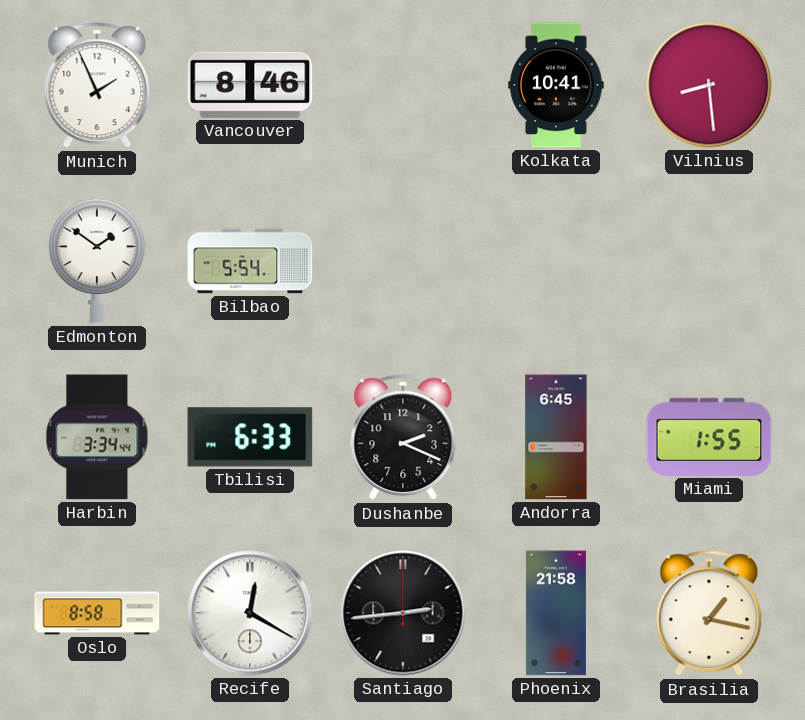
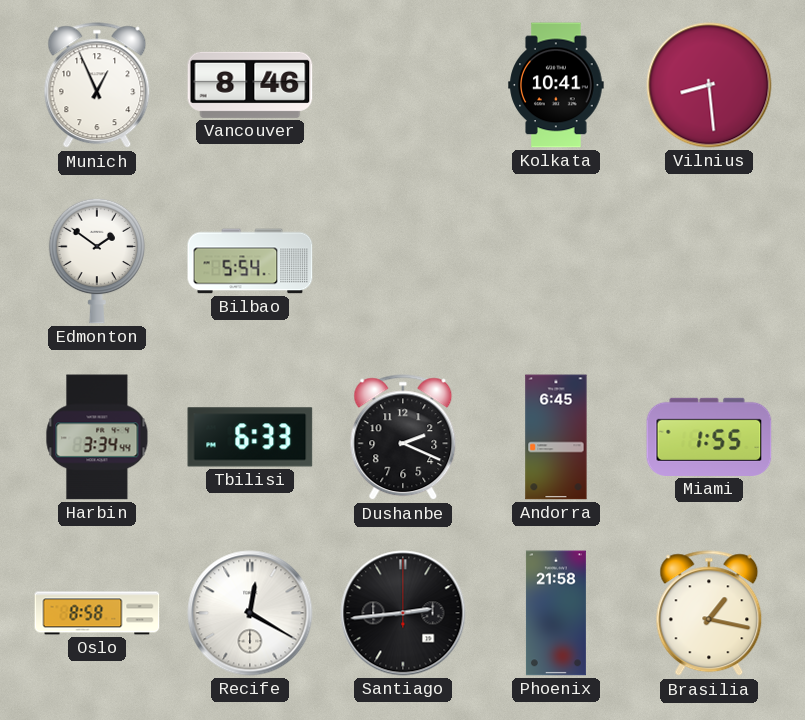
Munich: 1:56 -> 12:56 (97, 86)
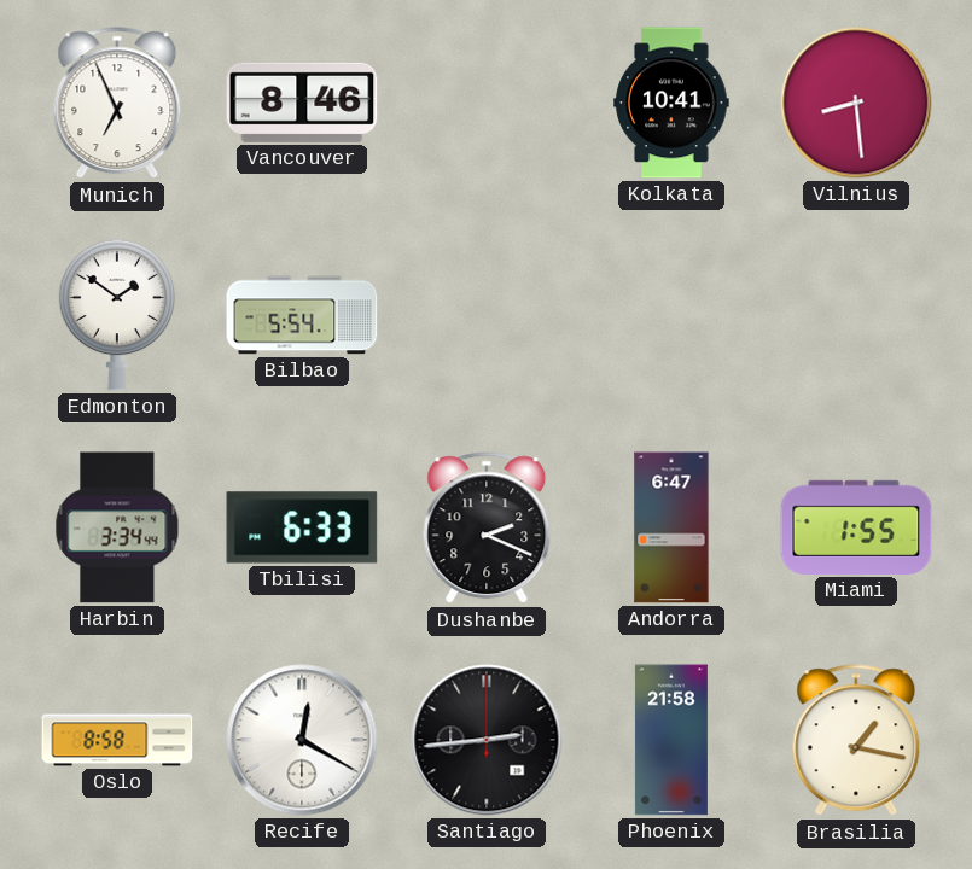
Munich: 12:56 -> 6:56 (117, 104)
Andorra: 6:45 -> 6:47 (671, 527)
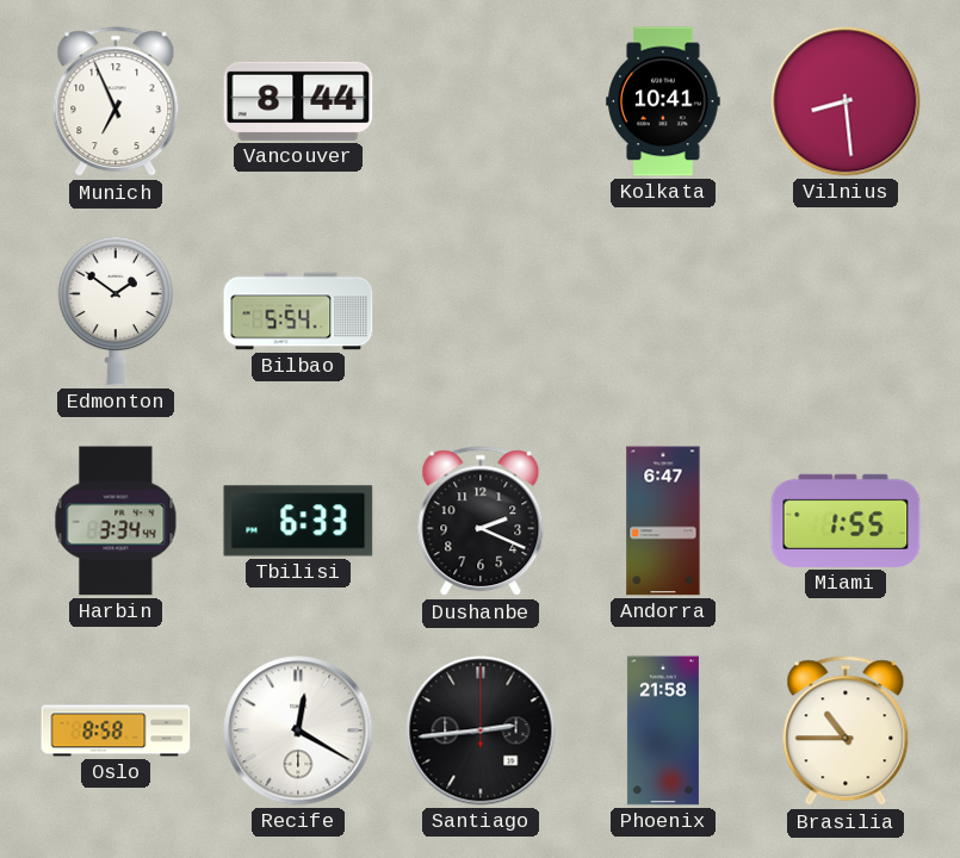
Vancouver: 8:46 -> 8:44 (298, 101)
Brasilia: 1:17 -> 10:45 (846, 732)
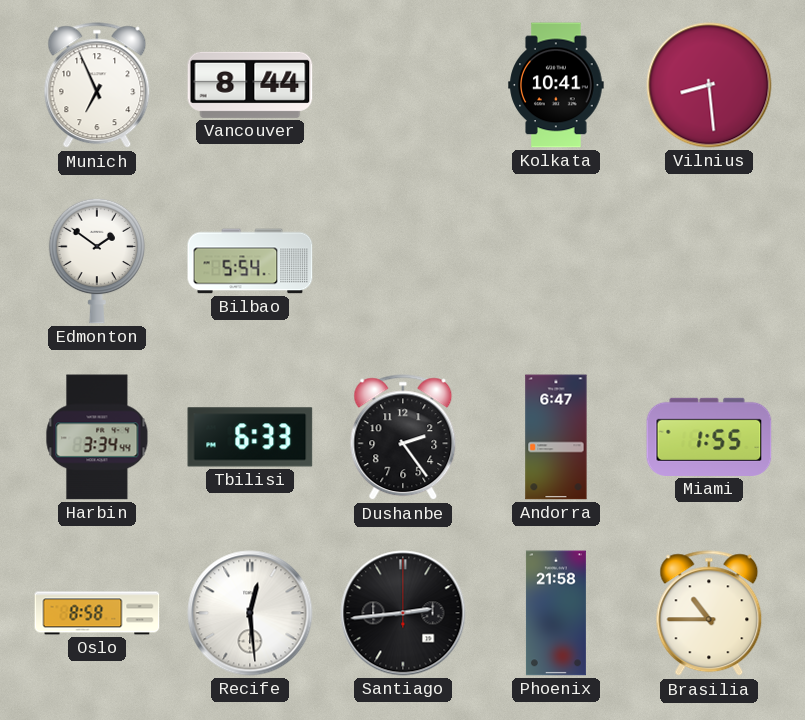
Dushanbe: 2:19 -> 2:24 (403, 438)
Recife: 12:20 -> 12:29 (250, 613)
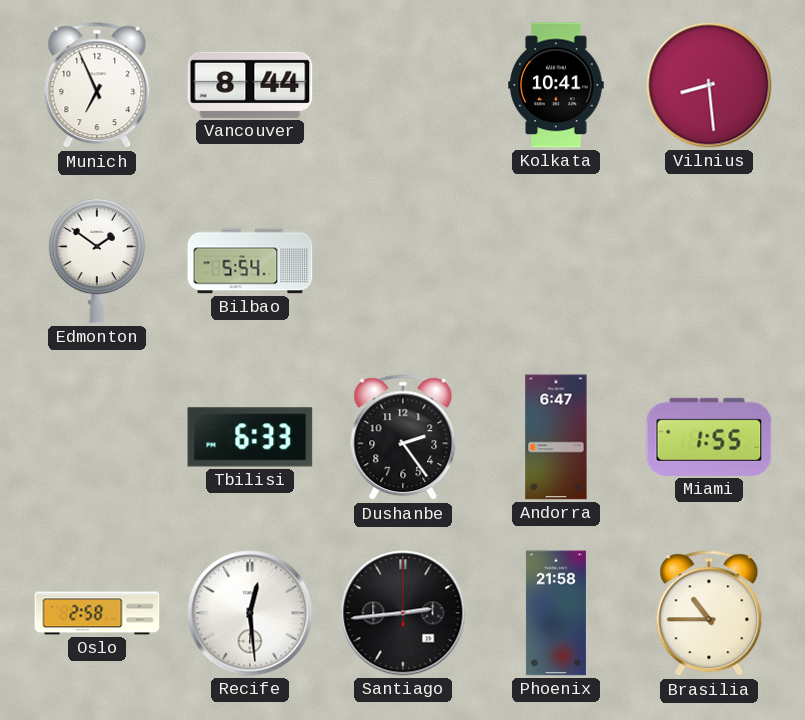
Harbin: 3:34 -> none (97, 437)
Oslo: 8:58 -> 2:58 (97, 613)
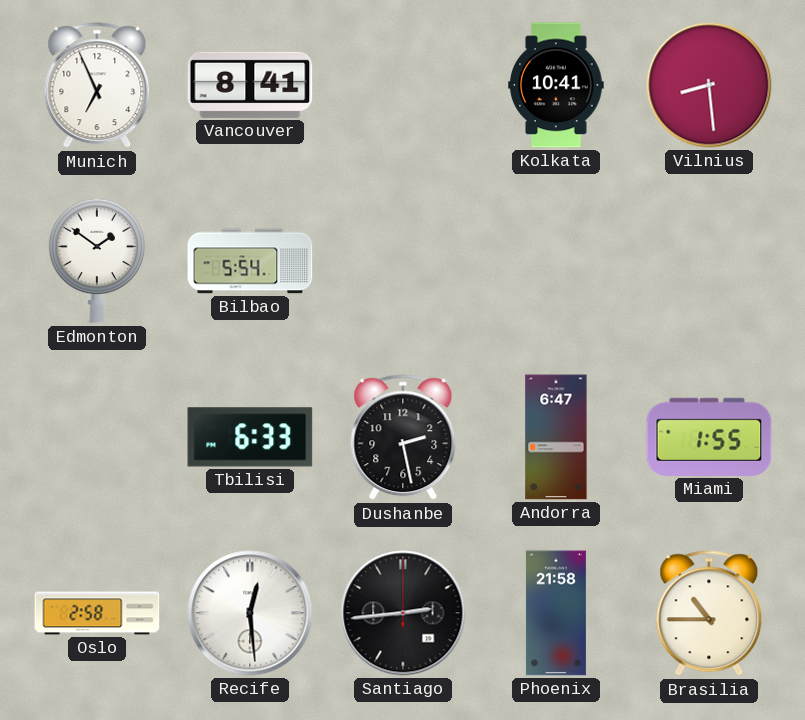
Vancouver: 8:44 -> 8:41 (250, 85)
Dushanbe: 2:24 -> 2:28 (403, 438)
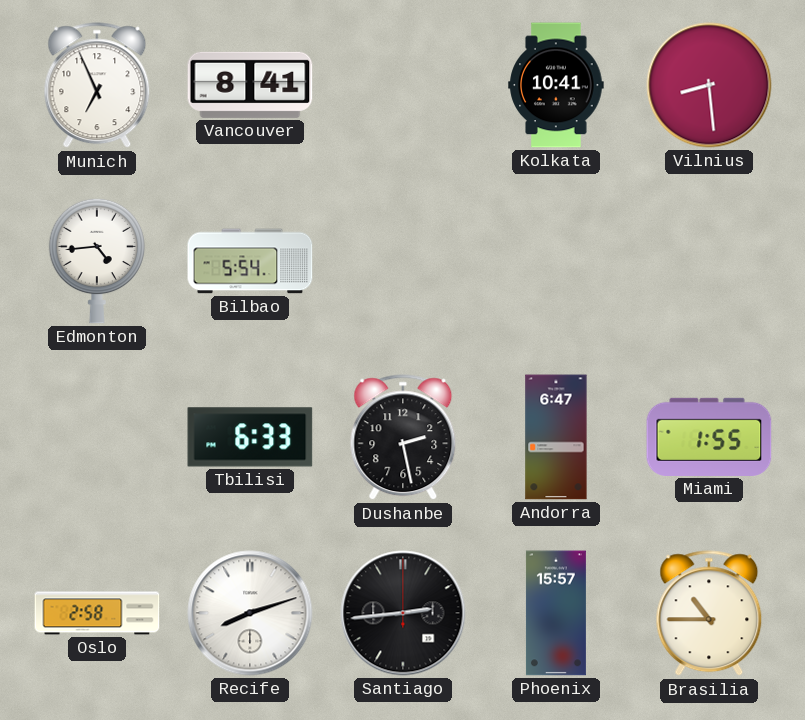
Edmonton: 1:51 -> 4:44 (97, 261)
Recife: 12:29 -> 8:12 (250, 613)
Phoenix: 21:58 -> 15:57 (556, 613)
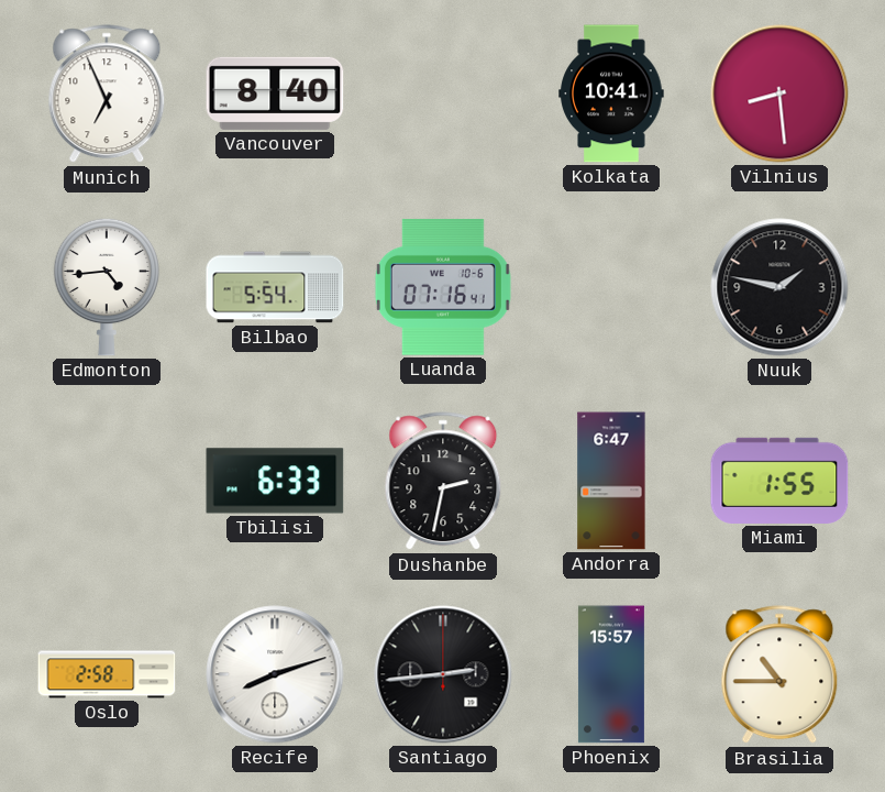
Vancouver: 8:41 -> 8:40 (275, 94)
Luanda: none -> 07:16 (443, 288)
Nuuk: none -> 1:47 (779, 287)
Dushanbe: 2:28 -> 2:32 (443, 482)
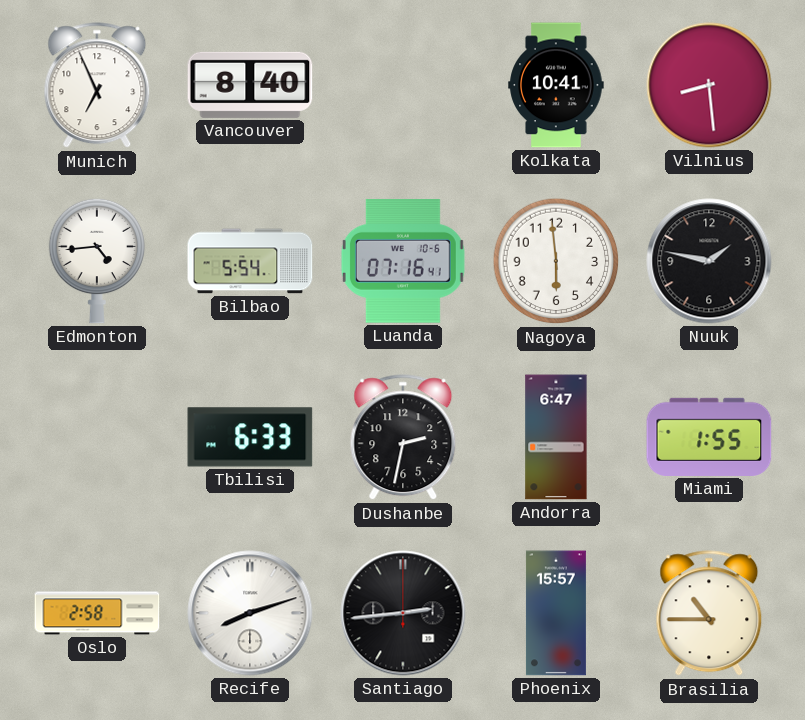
Nagoya: none -> 5:59 (556, 261)
